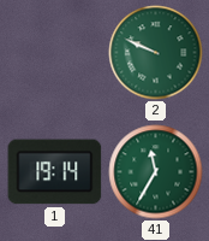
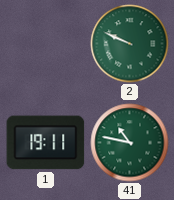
1: 19:14 -> 19:11 (46, 143)
41: 11:35 -> 10:47 (130, 143)
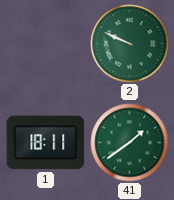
1: 19:11 -> 18:11 (46, 143)
41: 10:47 -> 1:39 (130, 143)
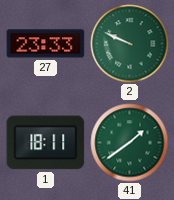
27: none -> 23:33 (46, 44)
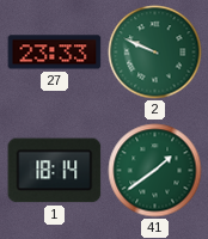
1: 18:11 -> 18:14 (55, 171)
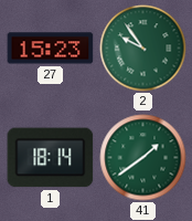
27: 23:33 -> 15:23 (51, 49)
2: 9:49 -> 9:54 (143, 49)
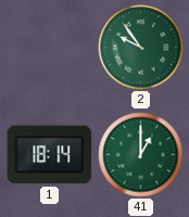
27: 15:23 -> none (51, 49)
41: 1:39 -> 1:00 (141, 155)
